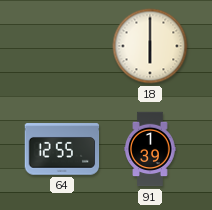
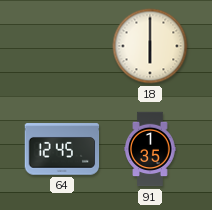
64: 12:55 -> 12:45 (62, 149)
91: 1:39 -> 1:35 (150, 149)
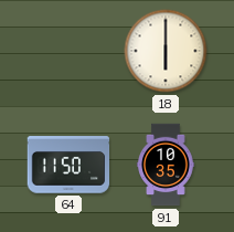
64: 12:45 -> 11:50 (68, 165)
91: 1:35 -> 10:35 (166, 165)
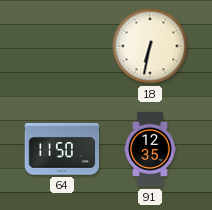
18: 6:00 -> 6:32 (150, 46)
91: 10:35 -> 12:35 (150, 149)
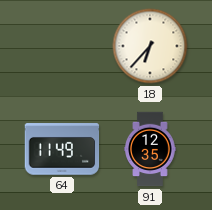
18: 6:32 -> 6:37 (150, 46)
64: 11:50 -> 11:49 (62, 149)
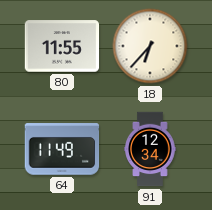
80: none -> 11:55 (62, 46)
91: 12:35 -> 12:34 (150, 149)
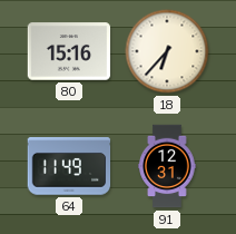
80: 11:55 -> 15:16 (69, 51)
91: 12:34 -> 12:31 (167, 166)
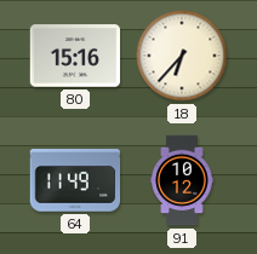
91: 12:31 -> 10:12 (182, 180)
